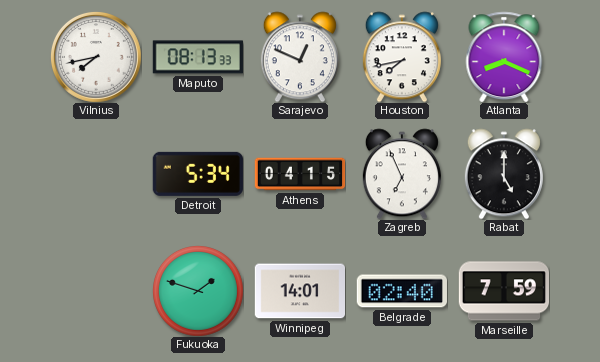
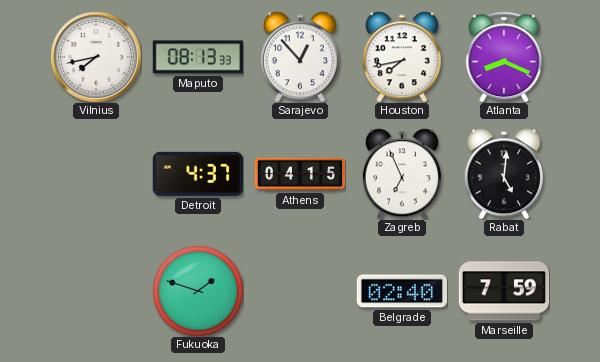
Sarajevo: 12:49 -> 12:53 (300, 57)
Detroit: 5:34 -> 4:37 (198, 174)
Rabat: 5:00 -> 5:01 (504, 174)
Winnipeg: 14:01 -> none (299, 291)
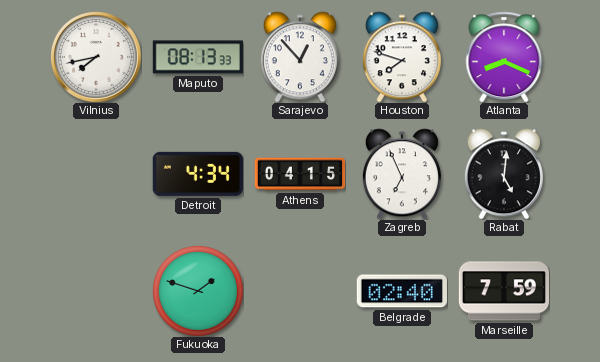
Houston: 7:43 -> 7:48 (402, 57)
Detroit: 4:37 -> 4:34 (198, 174)
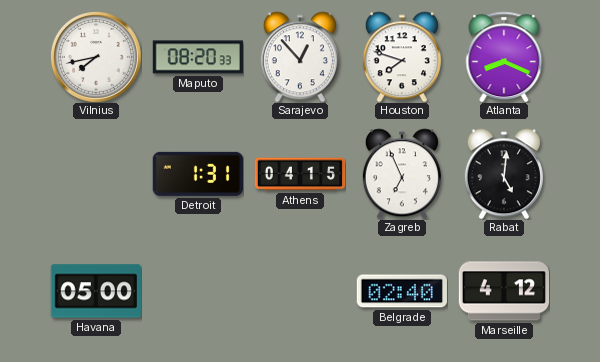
Maputo: 08:13 -> 08:20 (198, 57)
Detroit: 4:34 -> 1:31 (198, 174)
Havana: none -> 05:00 (96, 291)
Fukuoka: 1:48 -> none (198, 291)
Marseille: 7:59 -> 4:12 (503, 291)
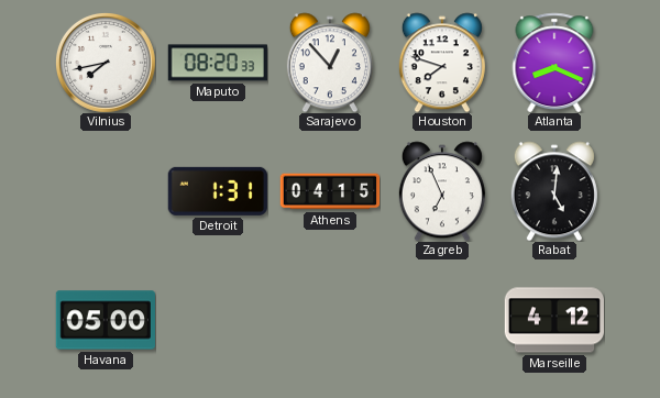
Belgrade: 02:40 -> none (402, 291)
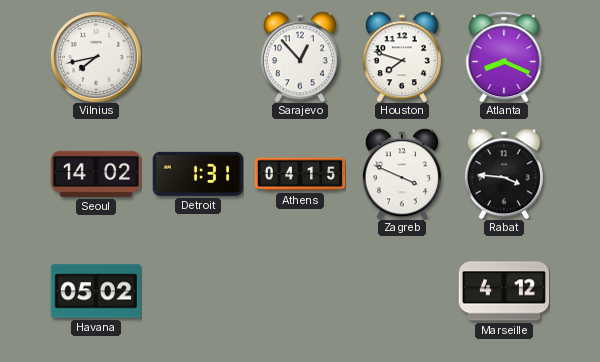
Maputo: 08:20 -> none (218, 63)
Seoul: none -> 14:02 (95, 174)
Zagreb: 6:56 -> 3:49 (402, 174)
Rabat: 5:01 -> 3:46 (504, 174)
Havana: 05:00 -> 05:02 (96, 291)
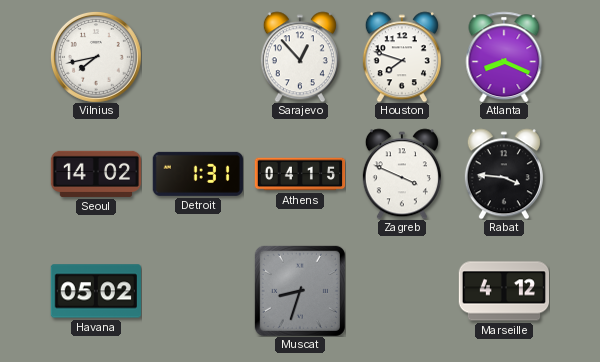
Muscat: none -> 8:33 (300, 291)
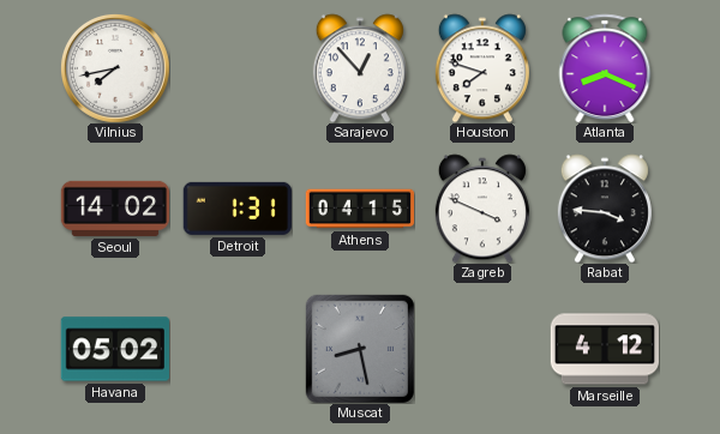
Muscat: 8:33 -> 8:28 (360, 349)
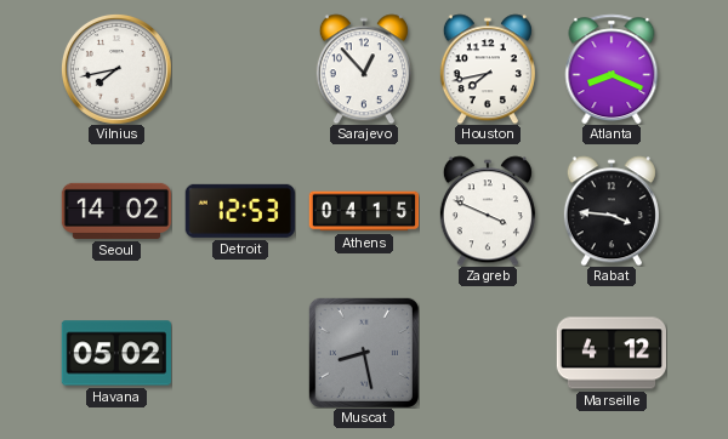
Houston: 7:48 -> 7:43 (488, 69)
Detroit: 1:31 -> 12:53 (240, 211)
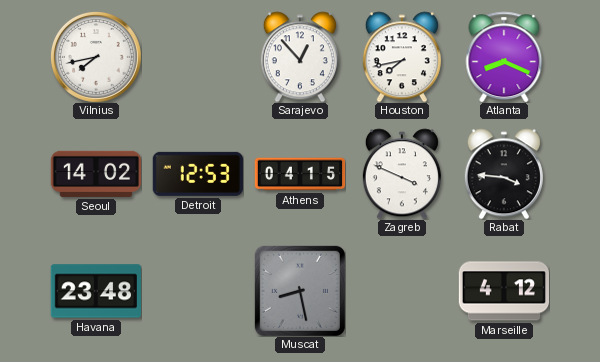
Havana: 05:02 -> 23:48 (96, 291)
